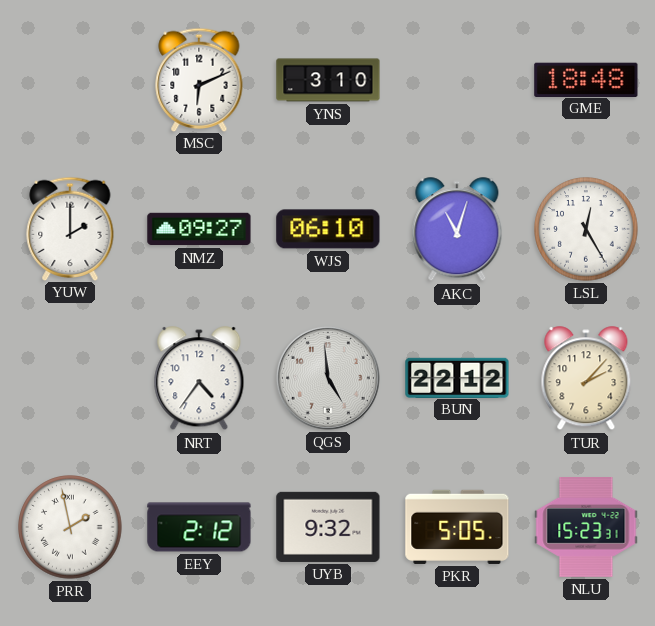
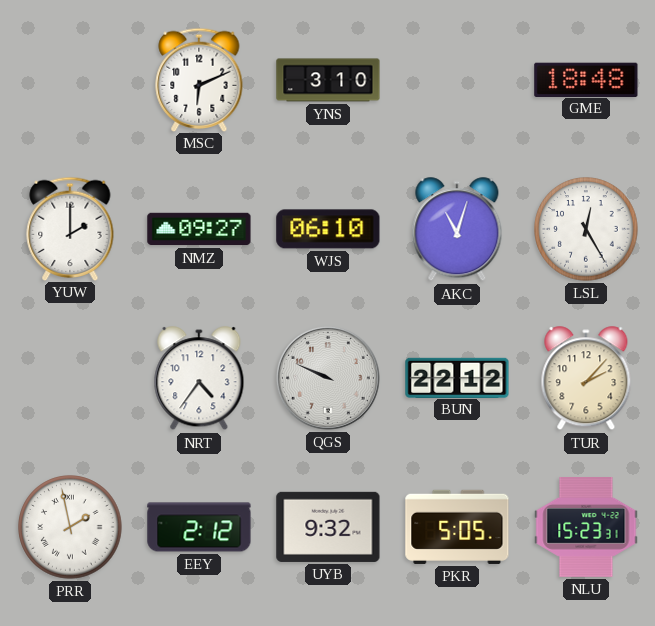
QGS: 4:59 -> 9:49 (328, 378)
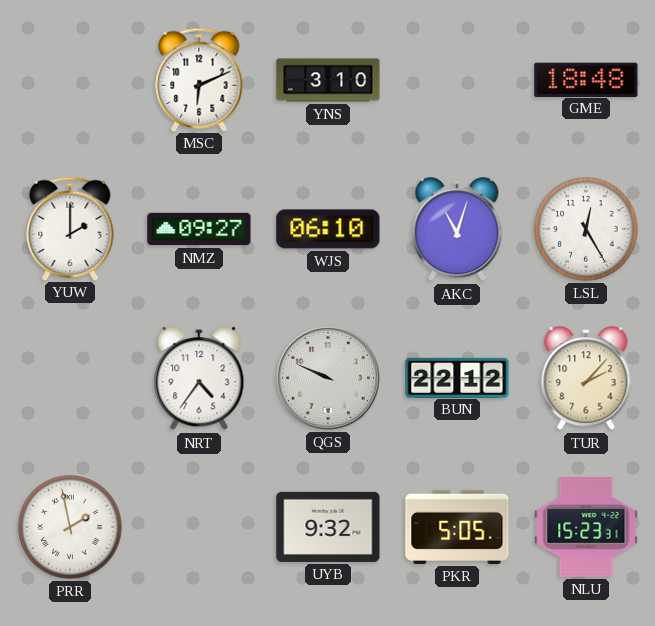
EEY: 2:12 -> none (199, 527)
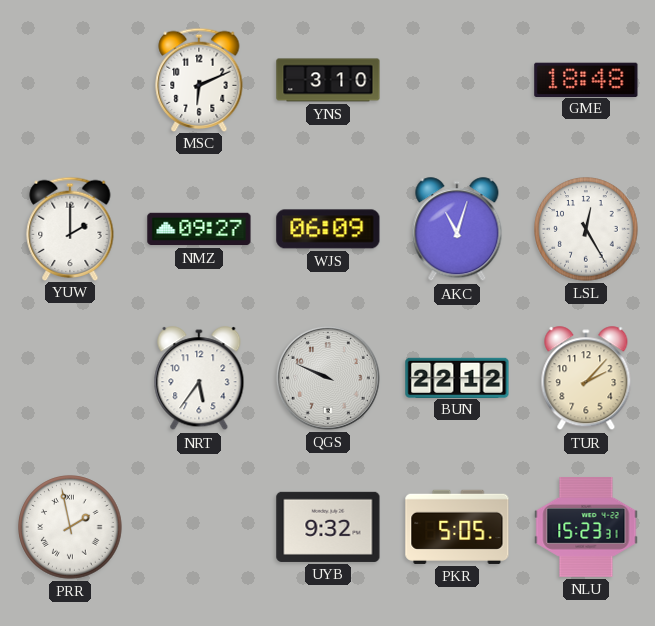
WJS: 06:10 -> 06:09 (328, 229)
NRT: 4:36 -> 5:36 (199, 379)
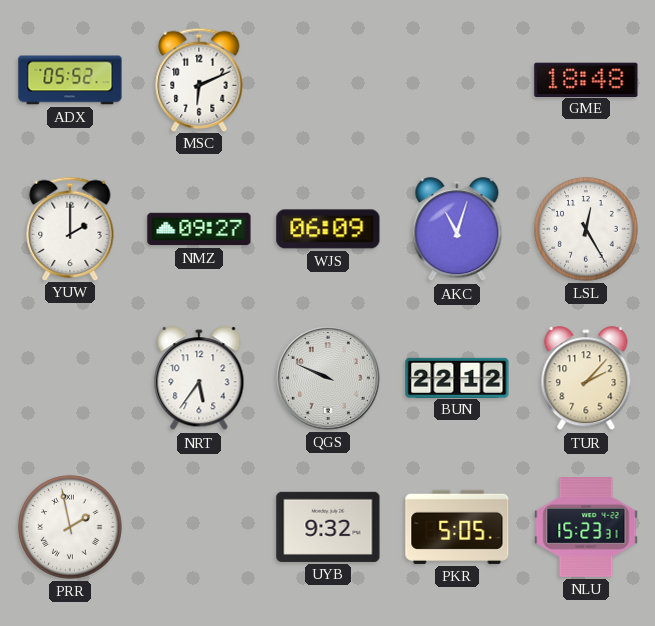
ADX: none -> 05:52 (70, 80)
YNS: 3:10 -> none (328, 80)
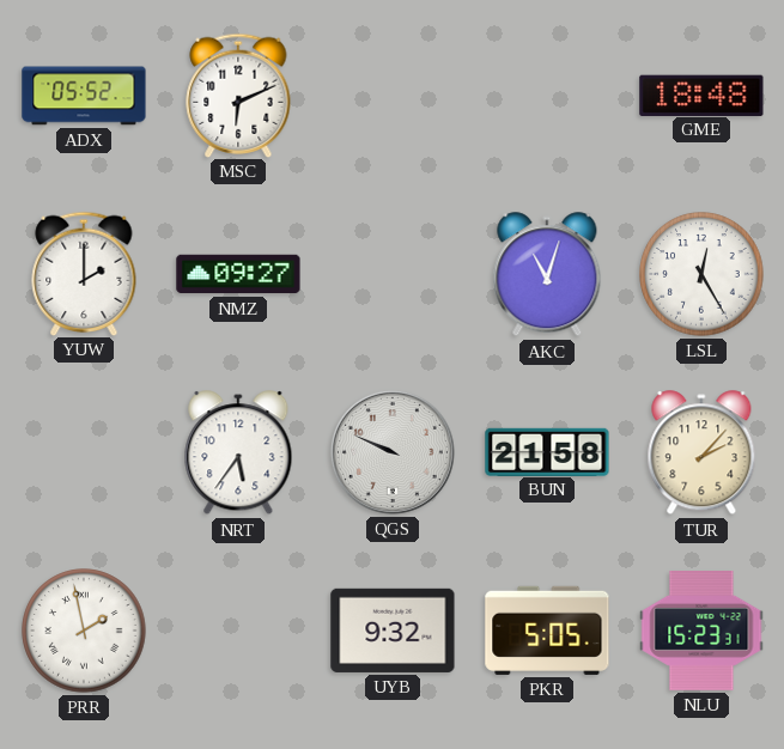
WJS: 06:09 -> none (328, 229)
BUN: 22:12 -> 21:58 (547, 451)
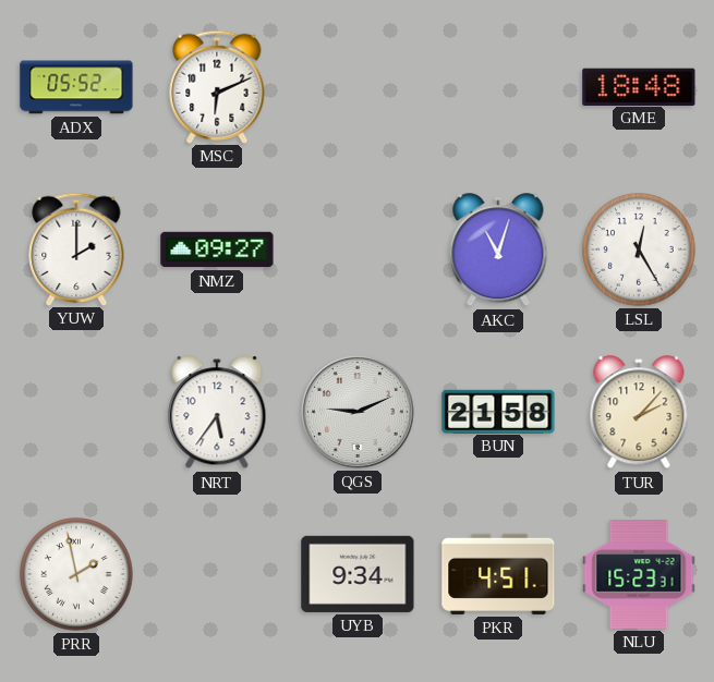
QGS: 9:49 -> 9:11 (358, 412)
UYB: 9:32 -> 9:34 (358, 574)
PKR: 5:05 -> 4:51 (498, 574)
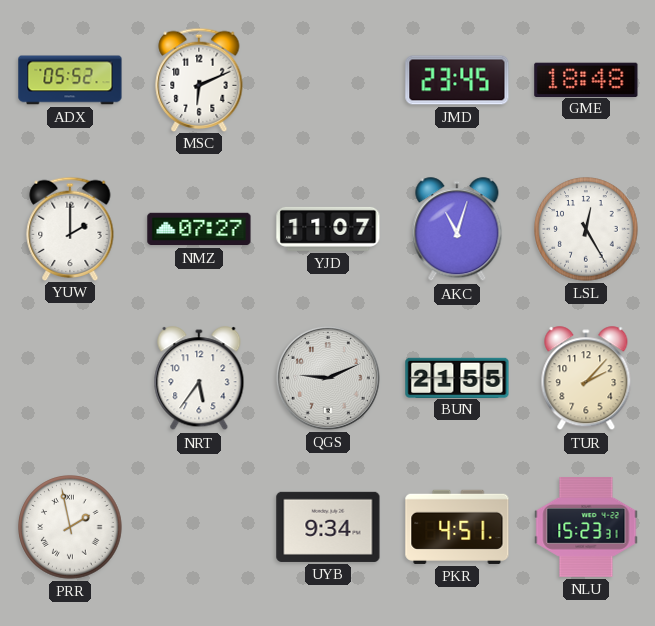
JMD: none -> 23:45 (457, 80)
NMZ: 09:27 -> 07:27 (199, 229)
YJD: none -> 11:07 (328, 229)
BUN: 21:58 -> 21:55 (457, 377)
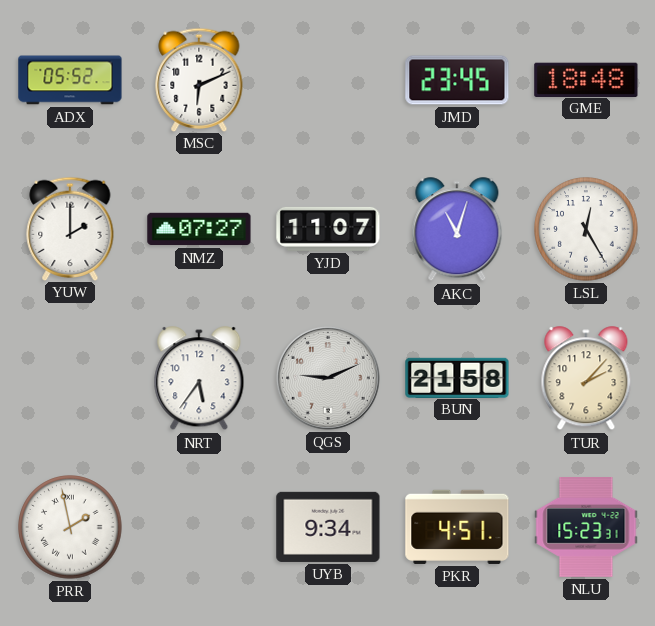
BUN: 21:55 -> 21:58 (457, 377)
